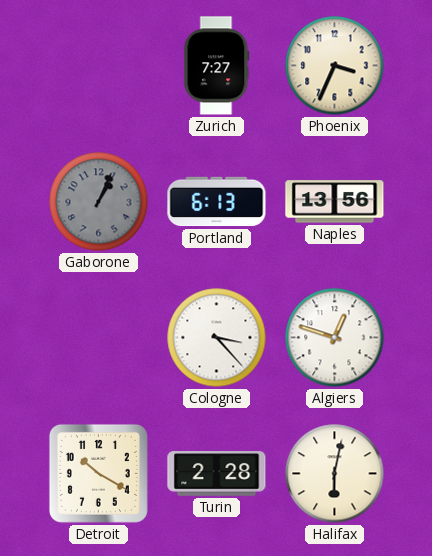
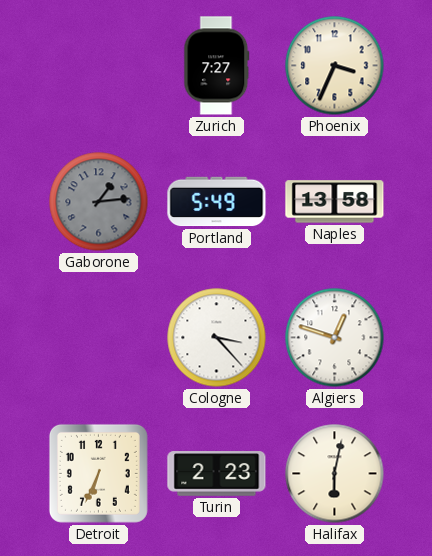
Gaborone: 1:04 -> 1:14 (99, 202)
Portland: 6:13 -> 5:49 (217, 202)
Naples: 13:56 -> 13:58 (335, 202)
Detroit: 10:20 -> 6:34 (98, 473)
Turin: 2:28 -> 2:23 (217, 474)
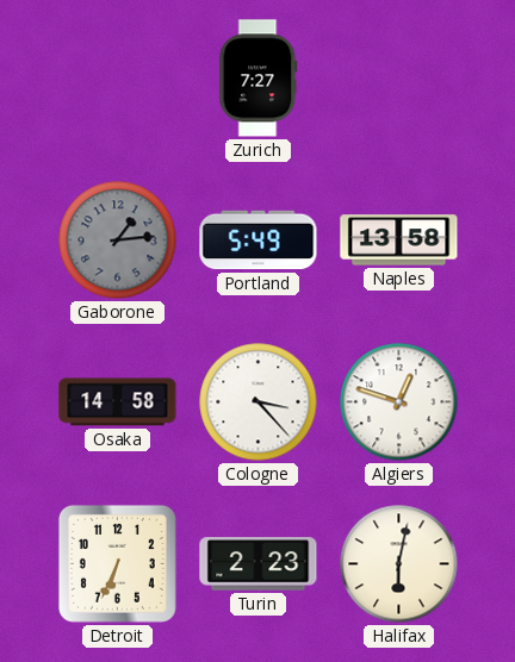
Phoenix: 3:34 -> none (335, 66)
Osaka: none -> 14:58 (118, 402)
